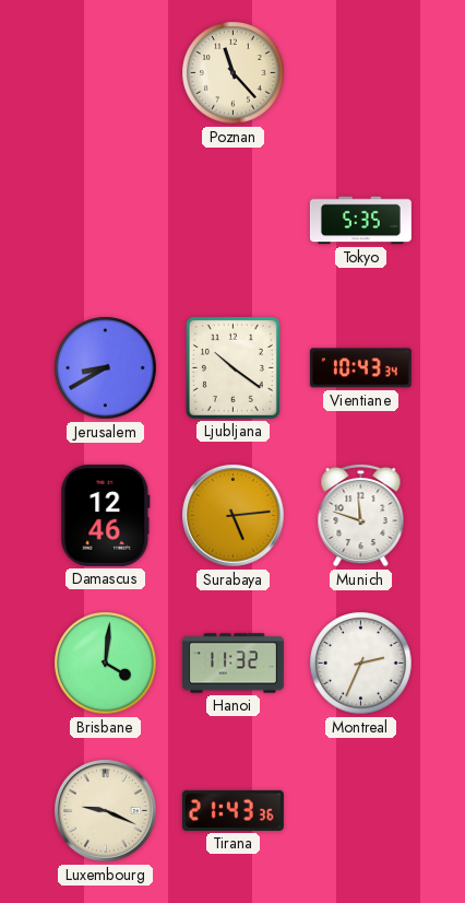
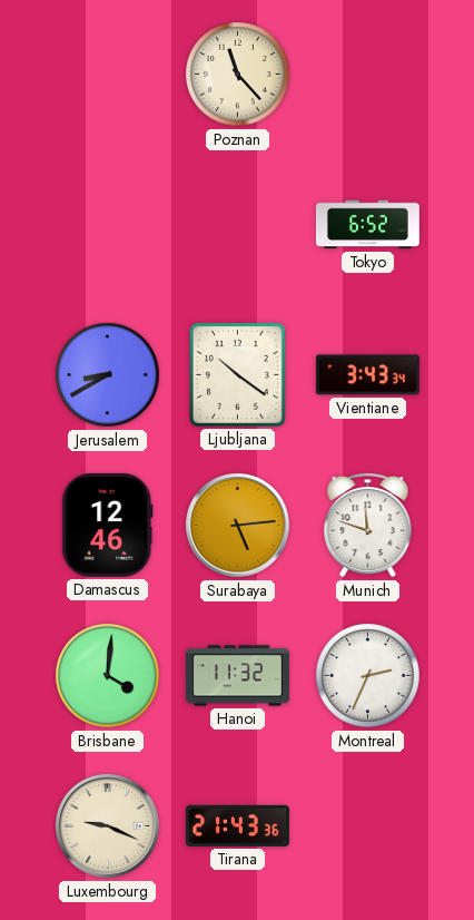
Tokyo: 5:35 -> 6:52 (367, 225)
Vientiane: 10:43 -> 3:43 (367, 375)
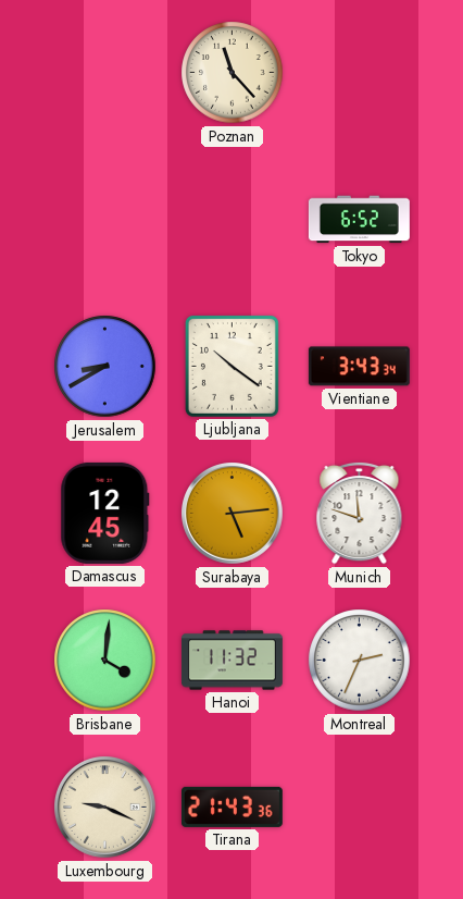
Damascus: 12:46 -> 12:45 (105, 513)
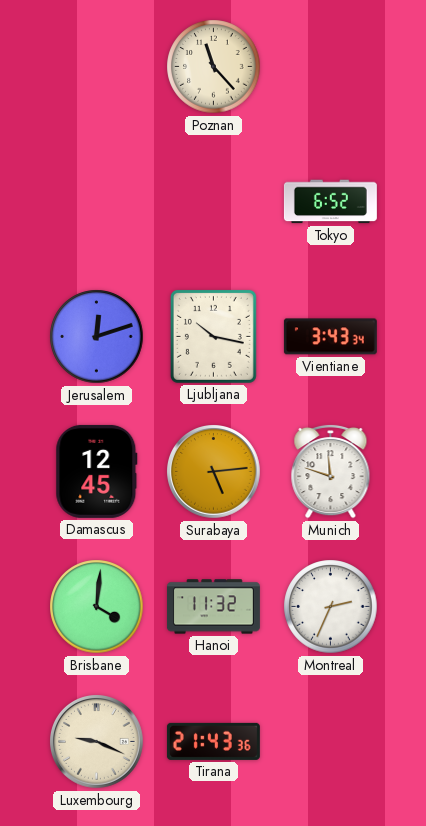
Jerusalem: 8:40 -> 12:12 (97, 337)
Ljubljana: 10:21 -> 10:17 (213, 336)
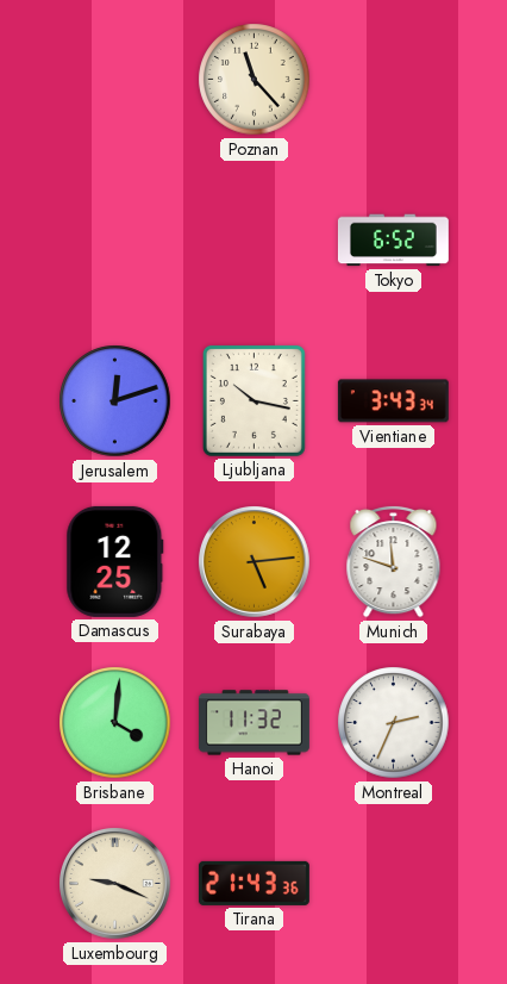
Damascus: 12:45 -> 12:25 (115, 561)
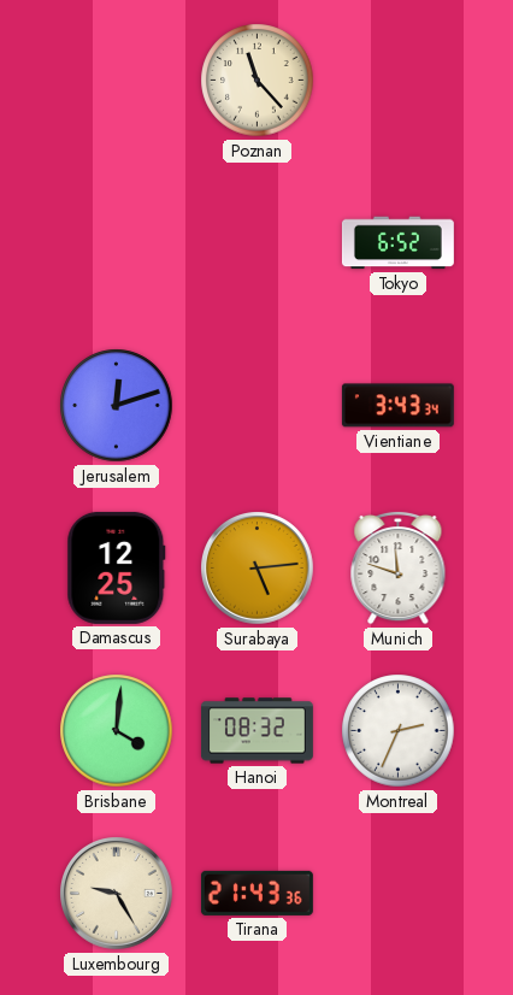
Ljubljana: 10:17 -> none (253, 400)
Hanoi: 11:32 -> 08:32 (256, 731)
Luxembourg: 9:19 -> 9:25 (117, 894)
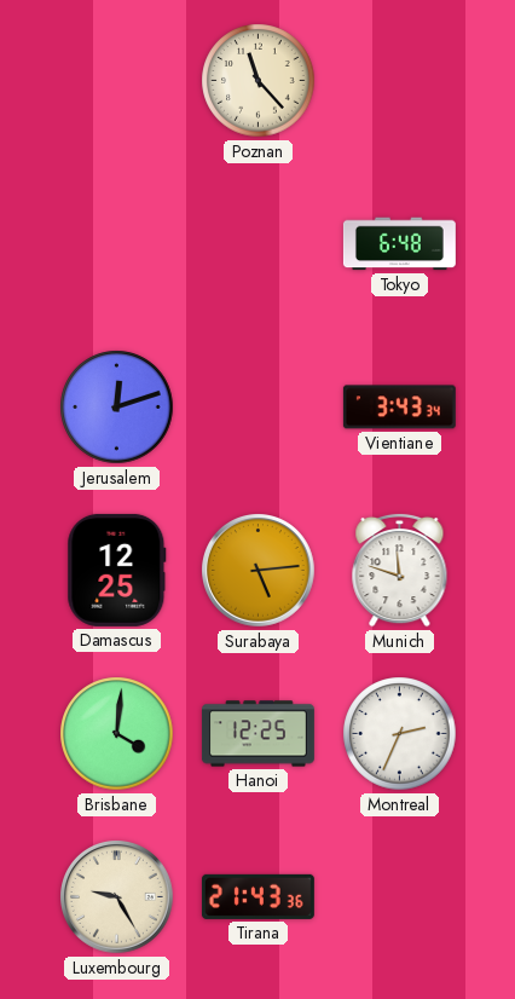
Tokyo: 6:52 -> 6:48 (399, 244)
Hanoi: 08:32 -> 12:25 (257, 734)
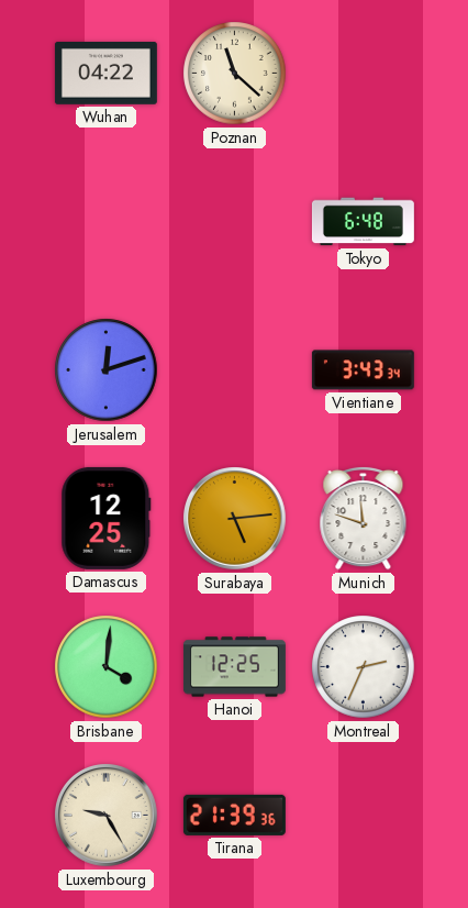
Wuhan: none -> 04:22 (105, 74)
Poznan: 11:23 -> 11:22 (235, 74)
Tirana: 21:43 -> 21:39 (234, 815)
